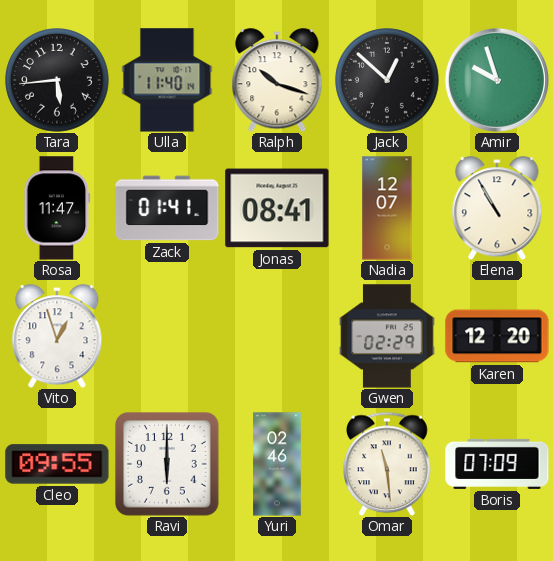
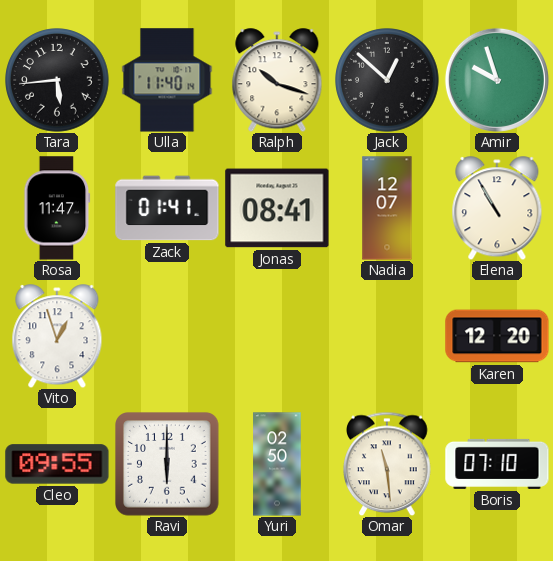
Gwen: 02:29 -> none (387, 336)
Yuri: 02:46 -> 02:50 (277, 464)
Boris: 07:09 -> 07:10 (497, 464)
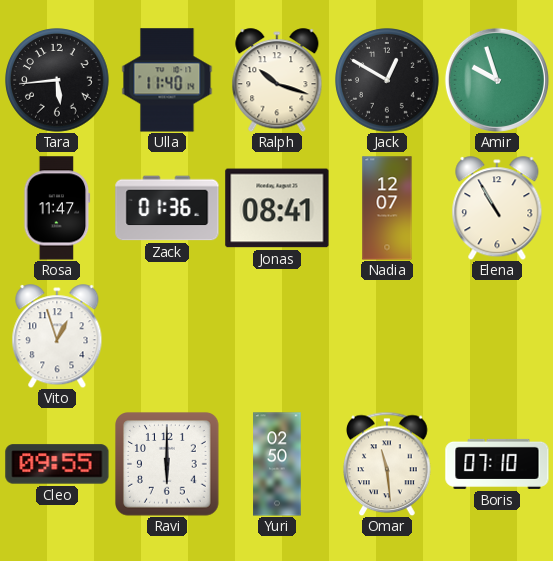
Jack: 12:52 -> 12:50 (387, 80)
Zack: 01:41 -> 01:36 (167, 208)
Karen: 12:20 -> none (497, 336)
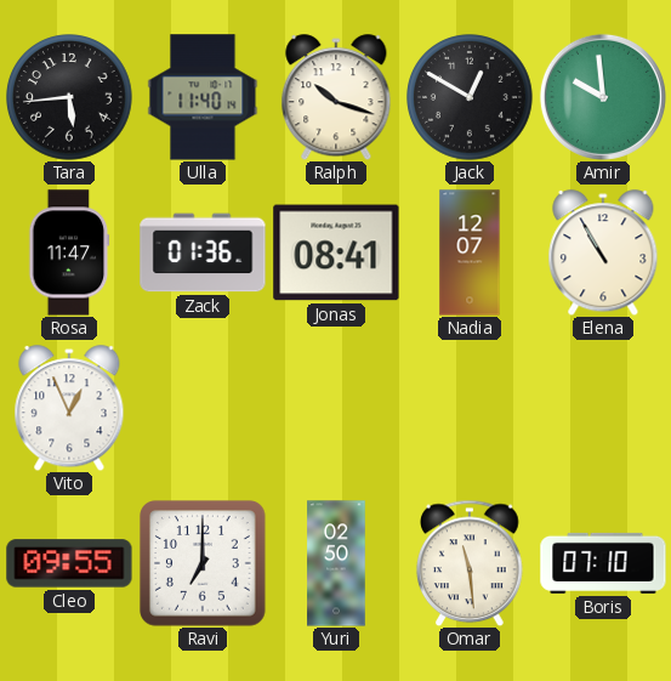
Amir: 9:57 -> 9:59 (603, 97)
Vito: 12:57 -> 12:56 (69, 408)
Ravi: 6:00 -> 7:00 (204, 564)
